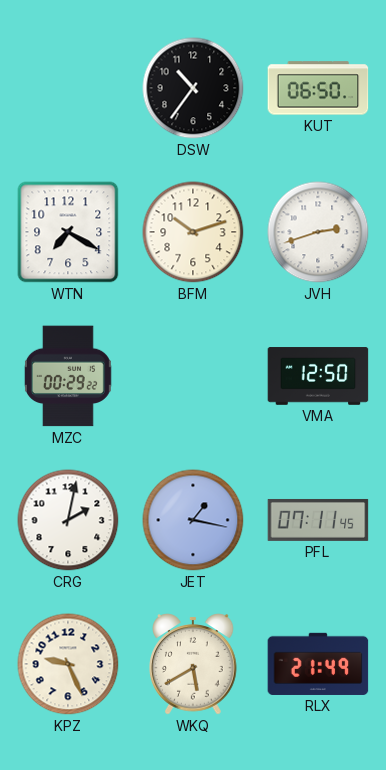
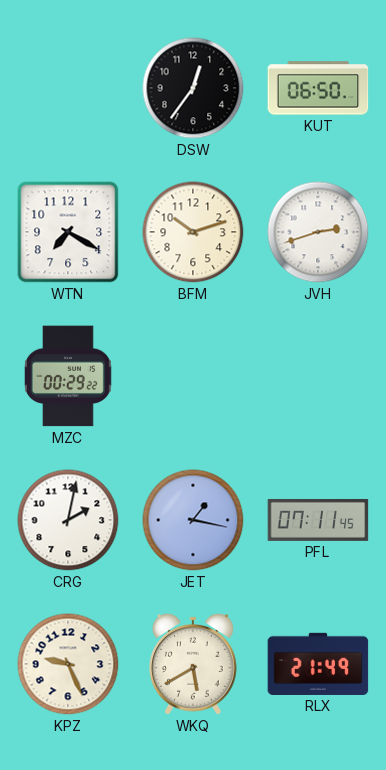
DSW: 10:36 -> 12:36 (193, 88)
VMA: 12:50 -> none (318, 376)
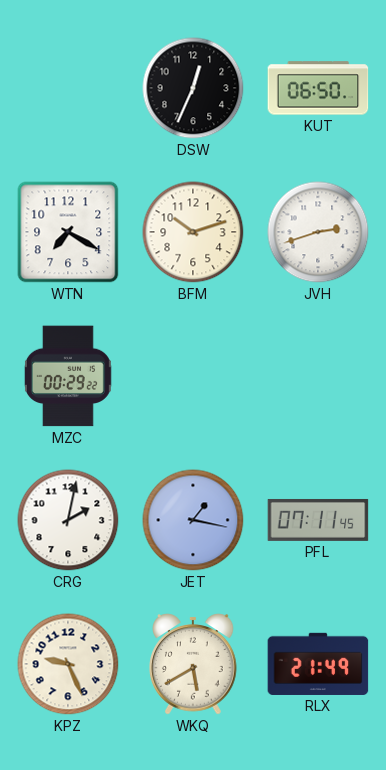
DSW: 12:36 -> 12:34 (193, 88)
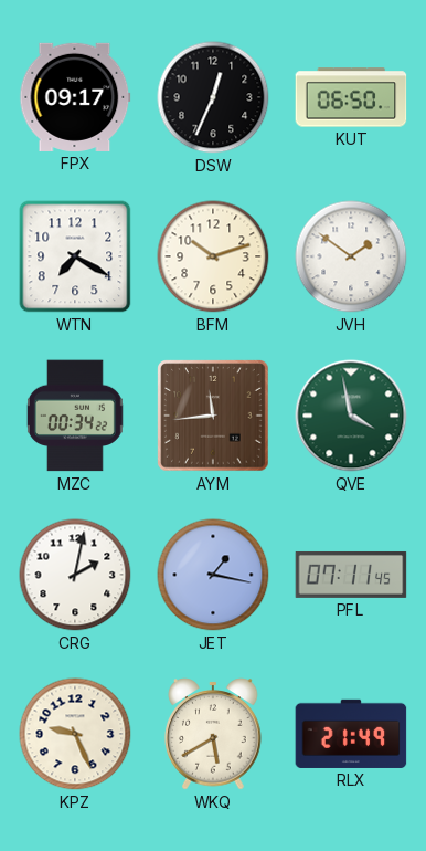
FPX: none -> 09:17 (75, 97)
JVH: 2:42 -> 1:51 (351, 256)
MZC: 00:29 -> 00:34 (75, 416)
AYM: none -> 11:44 (213, 416)
QVE: none -> 3:58 (351, 416)
